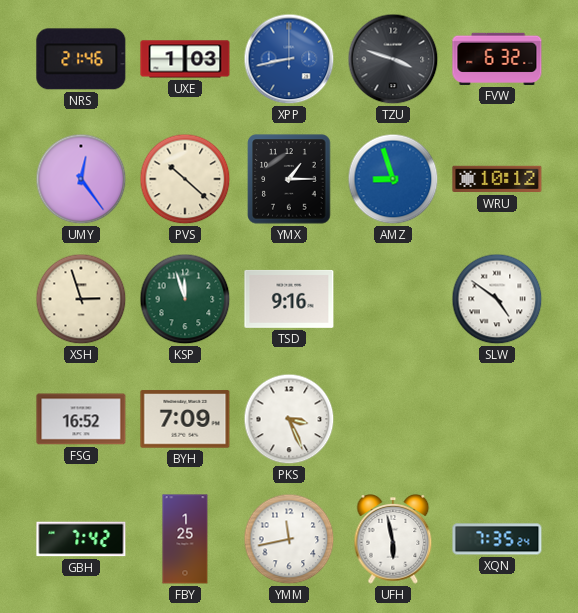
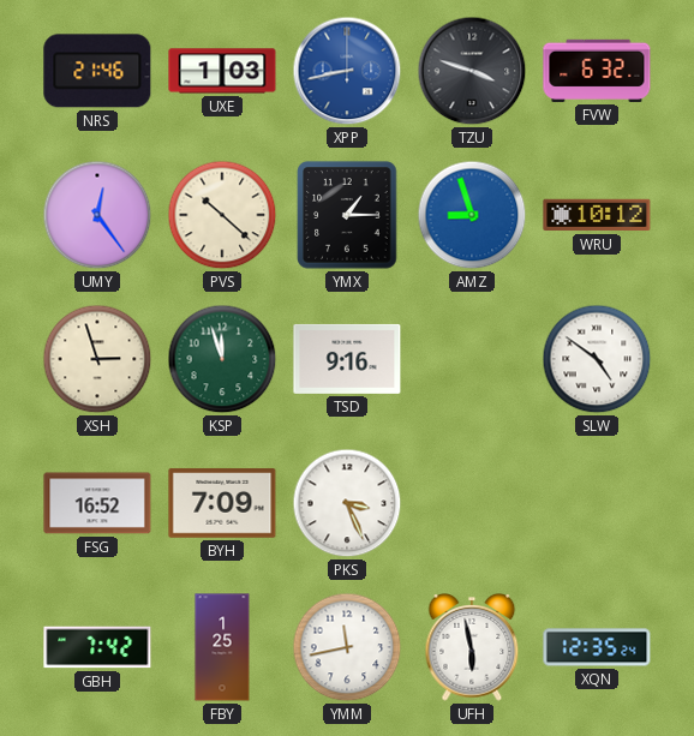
XQN: 7:35 -> 12:35 (597, 647)
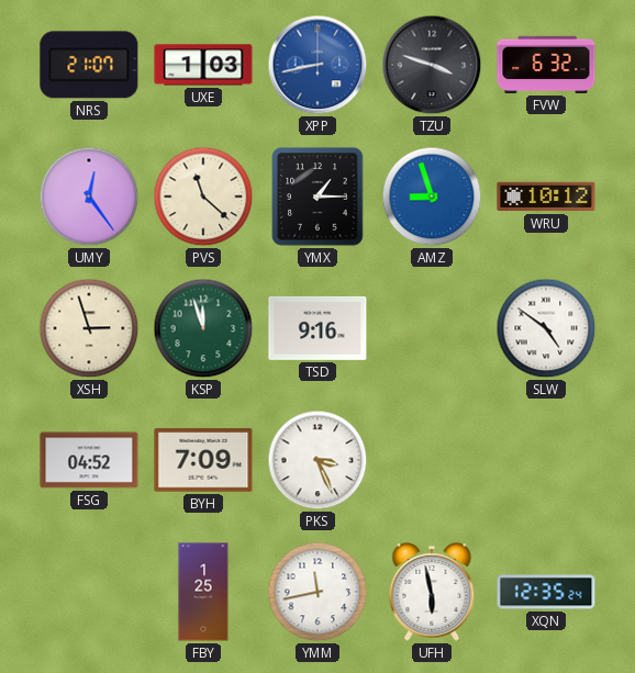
NRS: 21:46 -> 21:07 (89, 65)
PVS: 10:22 -> 11:22 (203, 197)
FSG: 16:52 -> 04:52 (89, 460)
GBH: 7:42 -> none (97, 647)
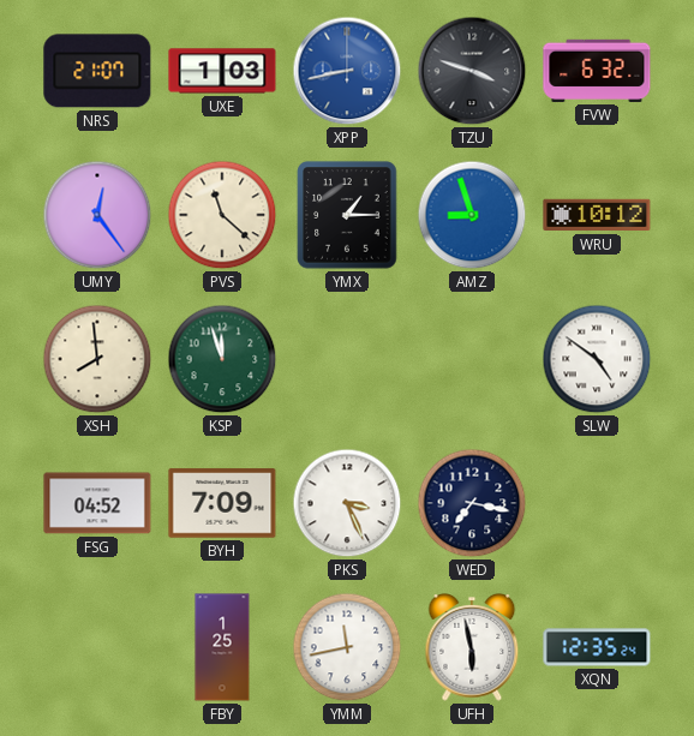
XSH: 2:57 -> 7:59 (97, 359)
TSD: 9:16 -> none (317, 328)
WED: none -> 7:17 (472, 503)
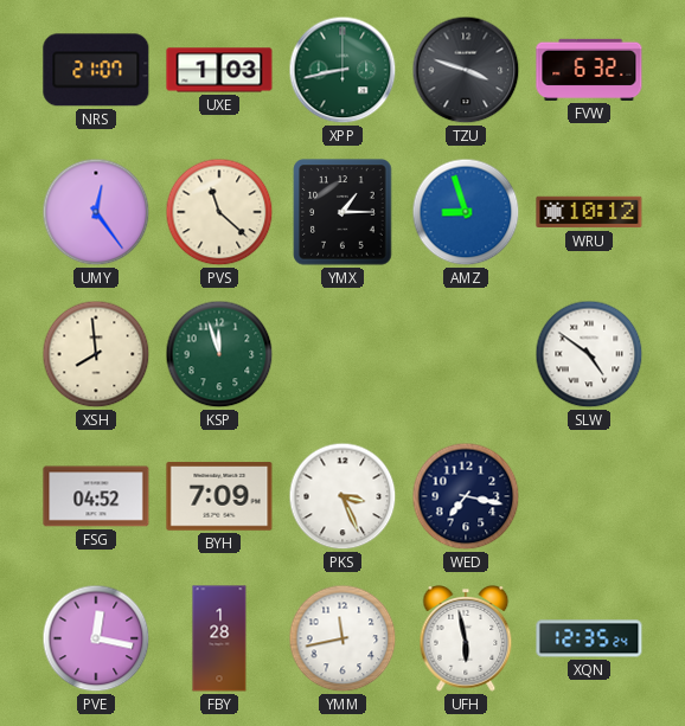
XPP dial: blue -> green (342, 70)
PVE: none -> 12:17 (96, 638)
FBY: 1:25 -> 1:28 (219, 638)
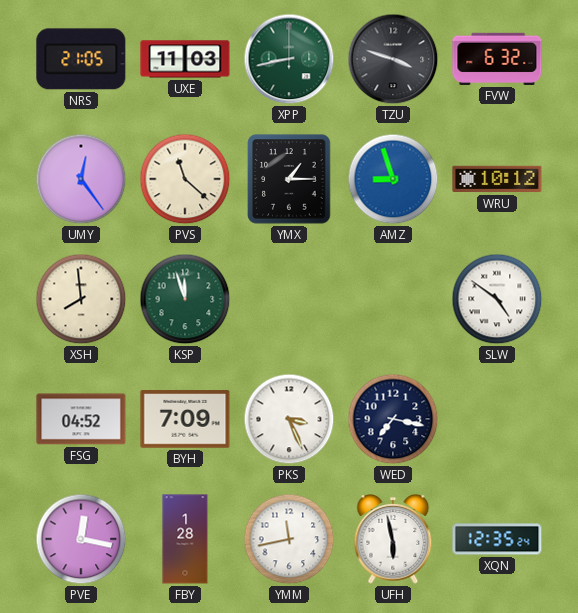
NRS: 21:07 -> 21:05 (81, 59)
UXE: 1:03 -> 11:03 (185, 59)
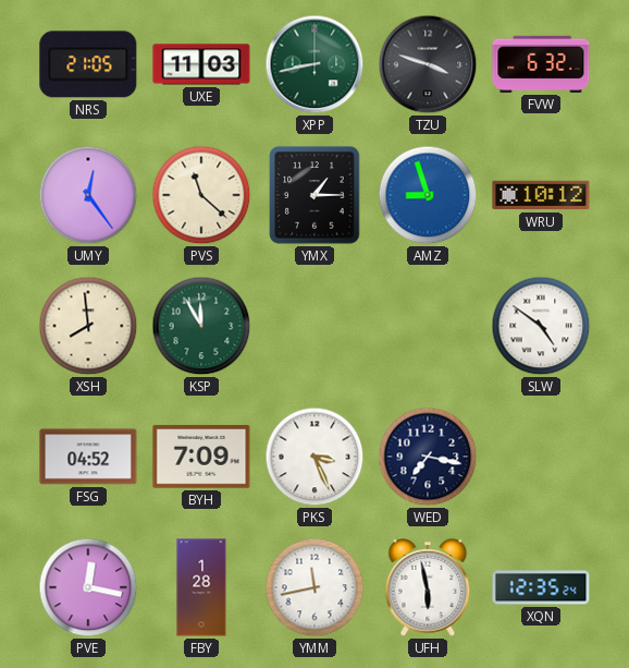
KSP: 11:57 -> 11:55 (201, 326)
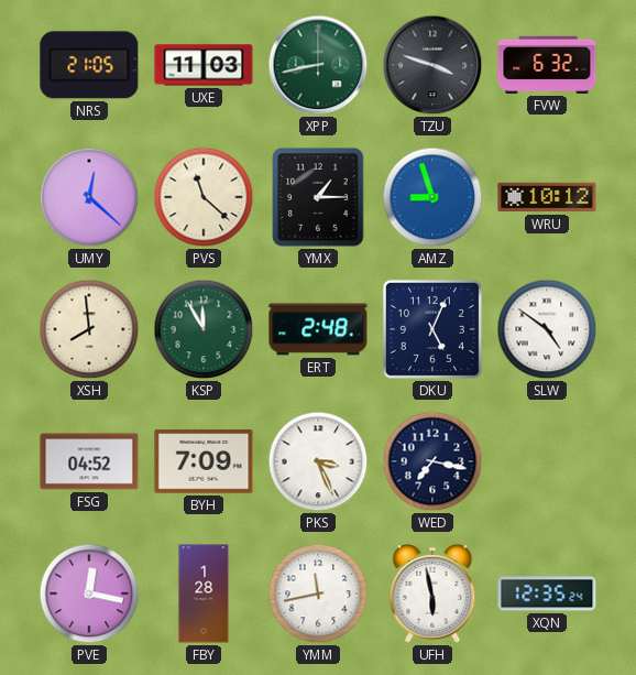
UMY: 12:24 -> 12:22 (89, 197)
ERT: none -> 2:48 (318, 329)
DKU: none -> 5:04 (432, 329)
